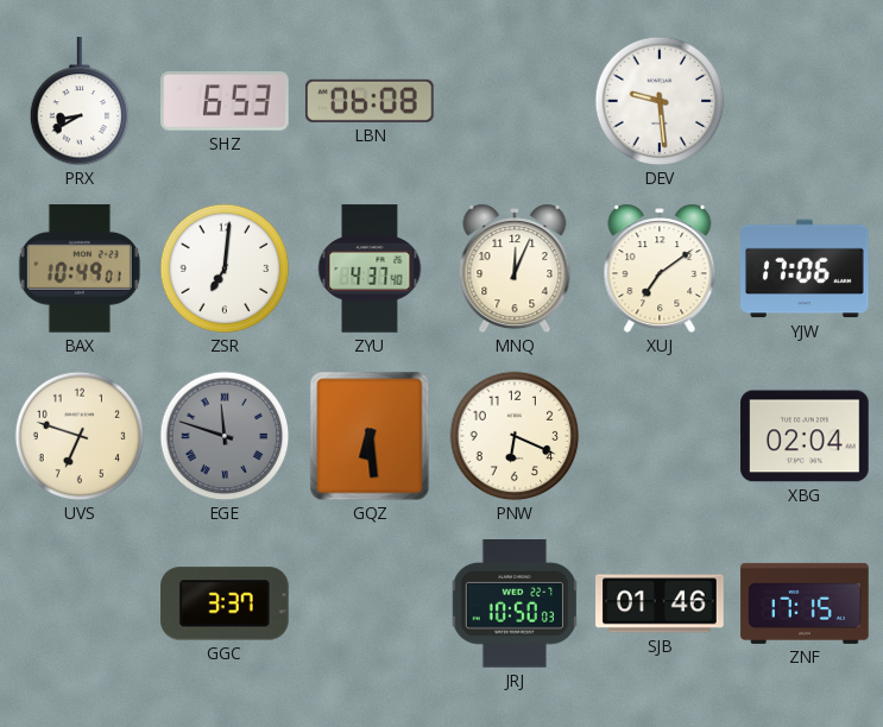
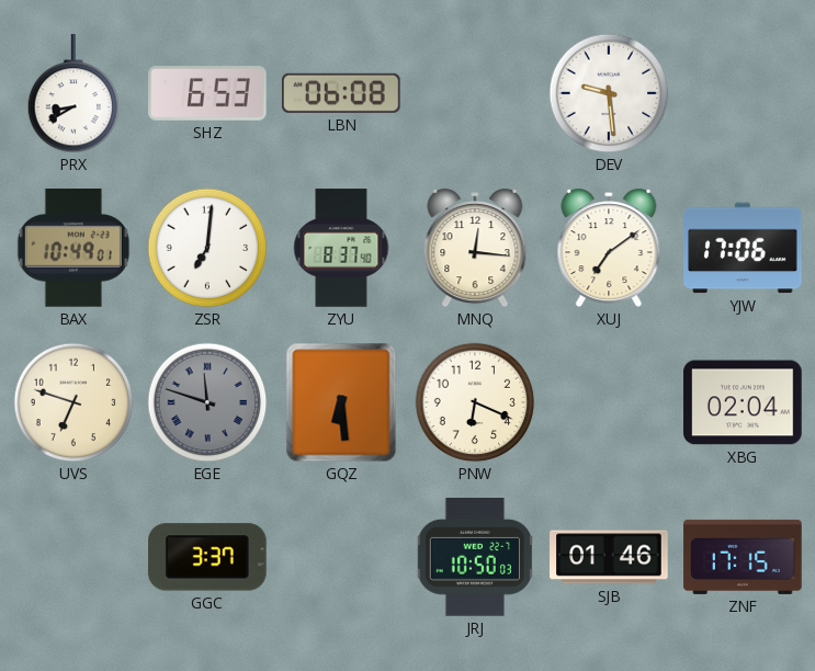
ZYU: 4:37 -> 8:37 (341, 248)
MNQ: 12:04 -> 12:16 (475, 248)
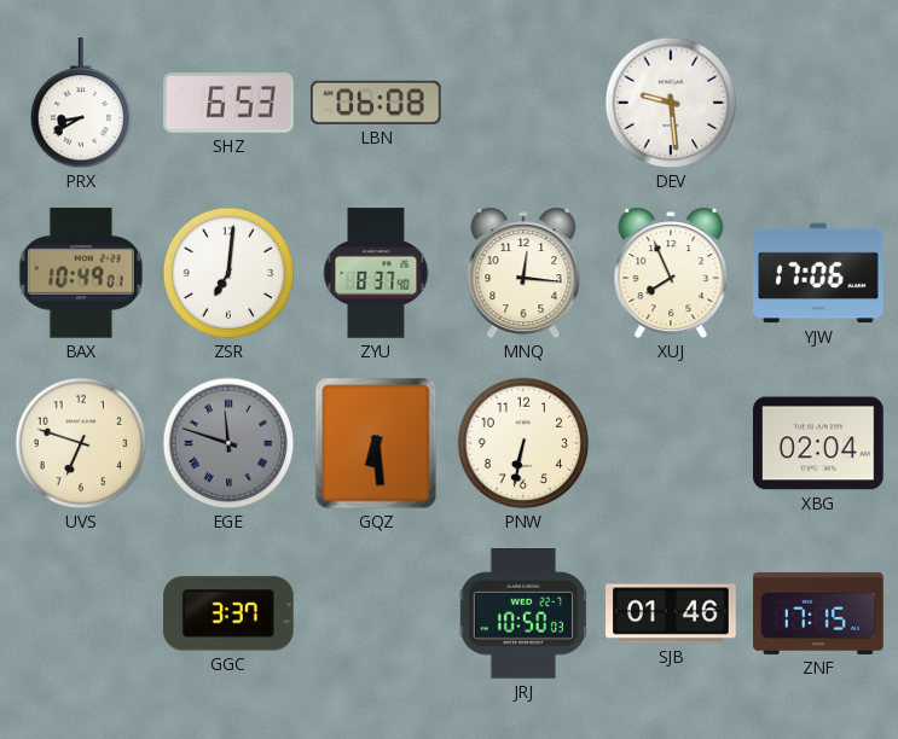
XUJ: 7:09 -> 7:56 (671, 273)
PNW: 6:19 -> 6:32 (523, 443)
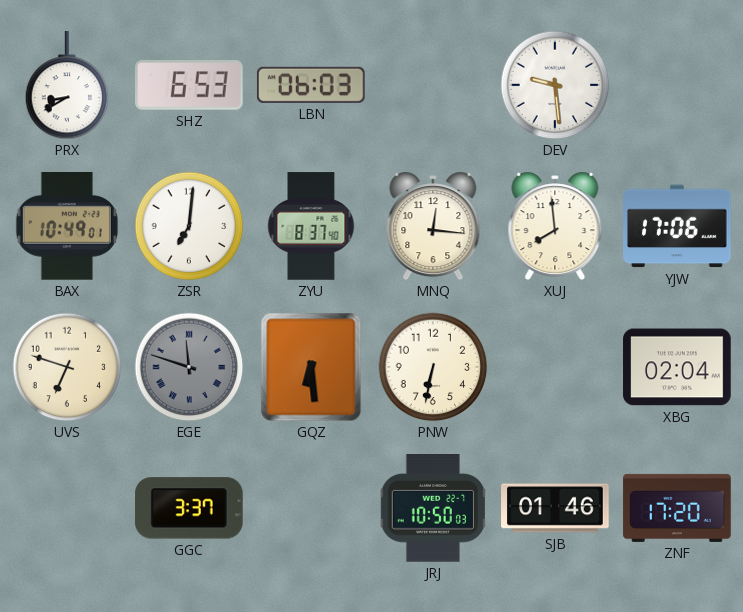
LBN: 06:08 -> 06:03 (311, 85)
XUJ: 7:56 -> 7:59 (555, 226)
ZNF: 17:15 -> 17:20 (677, 508)
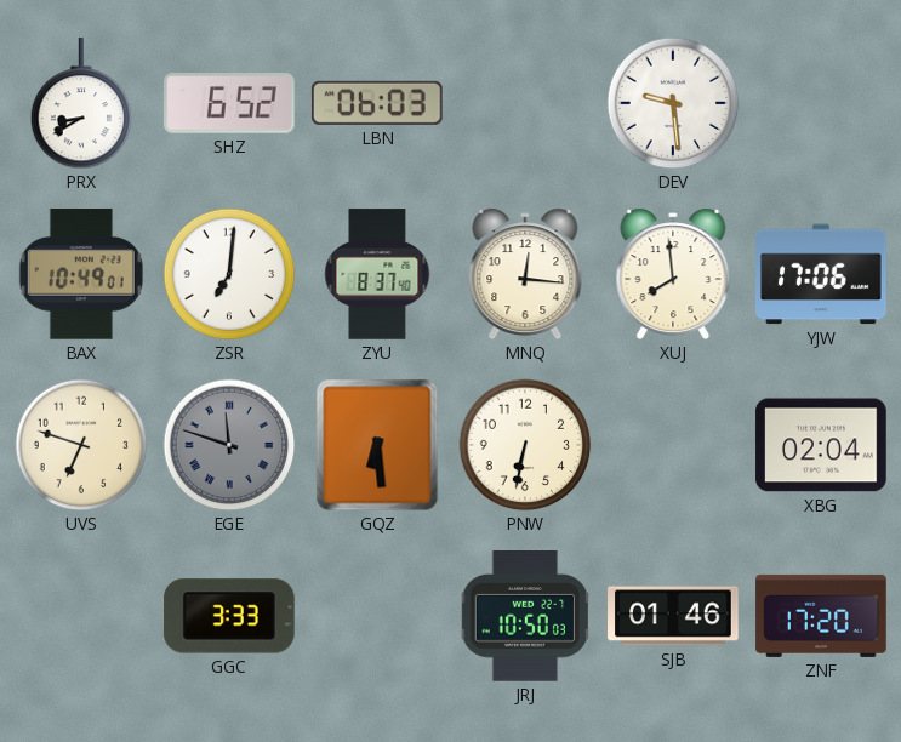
SHZ: 6:53 -> 6:52 (229, 103)
GGC: 3:37 -> 3:33 (230, 616)
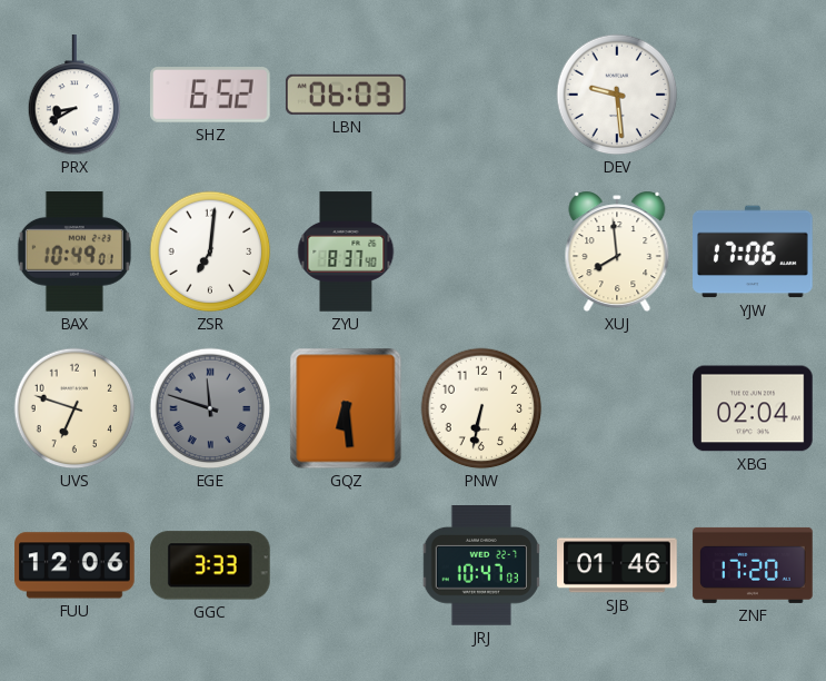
MNQ: 12:16 -> none (525, 274)
FUU: none -> 12:06 (74, 565)
JRJ: 10:50 -> 10:47 (481, 565)
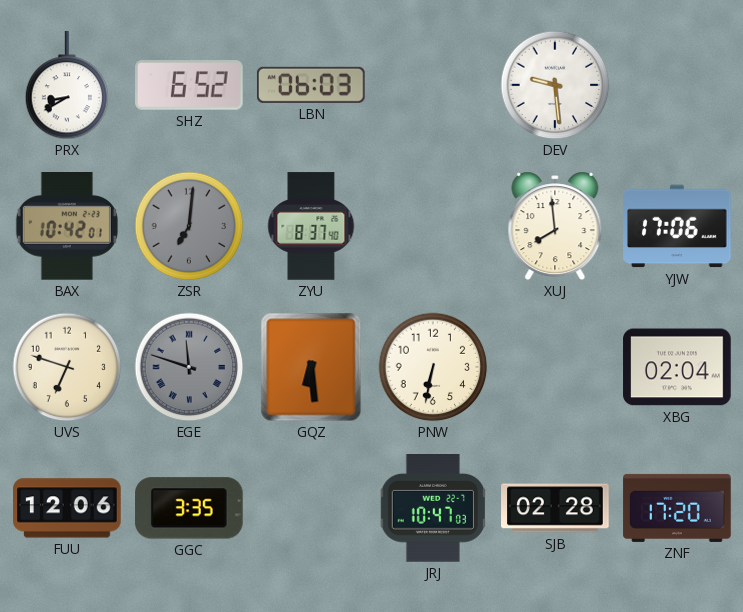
BAX: 10:49 -> 10:42 (67, 227)
ZSR dial: white -> grey (189, 226)
GGC: 3:33 -> 3:35 (190, 508)
SJB: 01:46 -> 02:28 (555, 508)
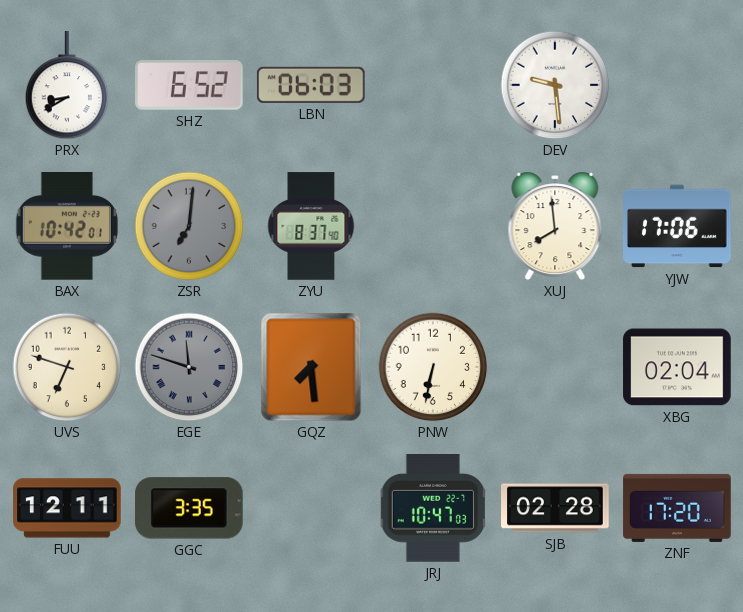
GQZ: 6:29 -> 7:29 (311, 367)
FUU: 12:06 -> 12:11 (67, 508)
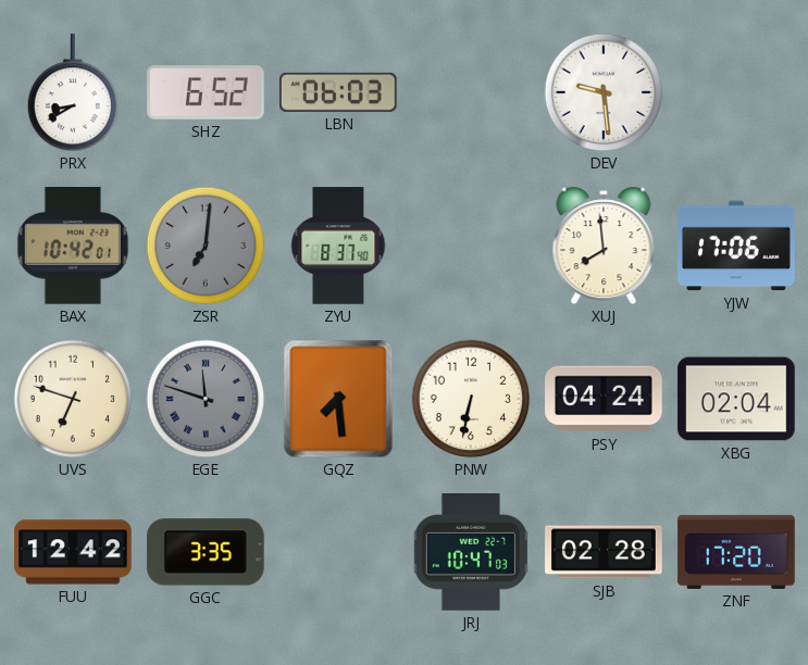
PSY: none -> 04:24 (604, 399)
FUU: 12:11 -> 12:42 (73, 552)
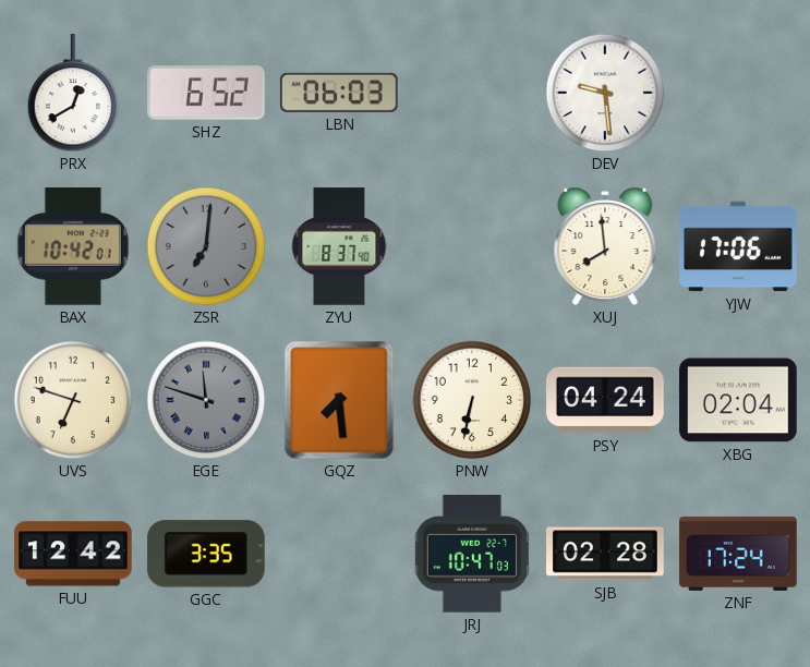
PRX: 8:40 -> 12:40 (73, 94)
ZNF: 17:20 -> 17:24 (738, 554)
